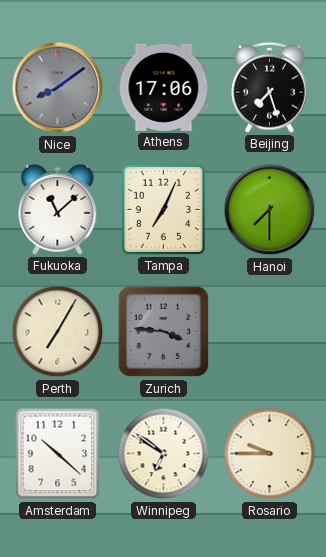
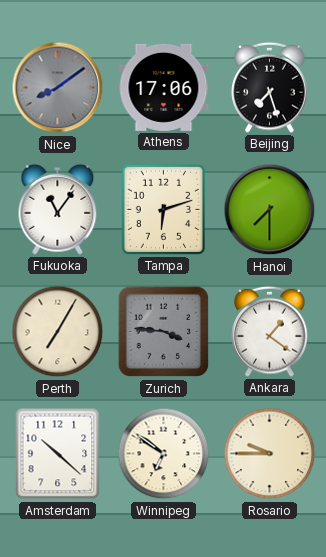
Fukuoka: 11:08 -> 11:06 (58, 209)
Tampa: 7:04 -> 6:12 (163, 209)
Ankara: none -> 1:21 (270, 331)
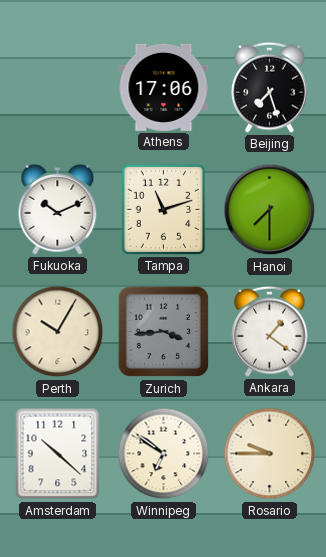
Nice: 8:09 -> none (58, 88)
Fukuoka: 11:06 -> 10:11 (58, 209)
Tampa: 6:12 -> 11:12 (163, 209)
Perth: 7:05 -> 10:05 (58, 332)
Zurich: 3:46 -> 3:44 (164, 332)
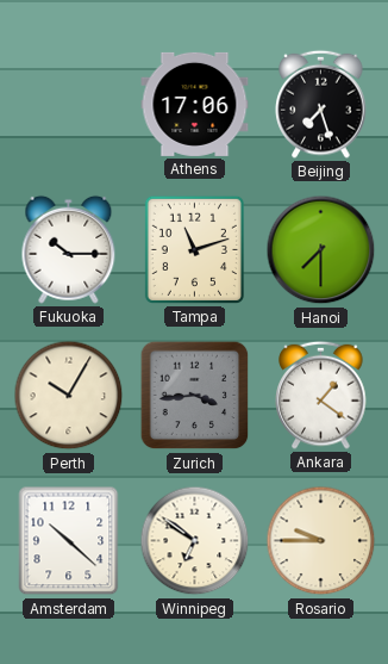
Fukuoka: 10:11 -> 10:15 (69, 249)
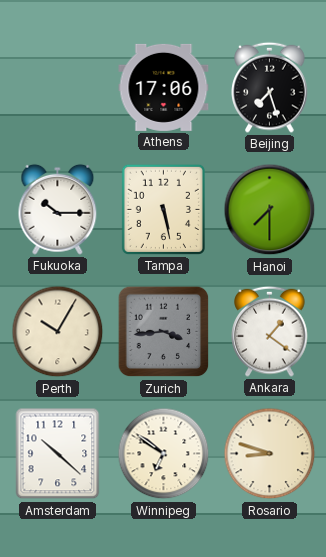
Tampa: 11:12 -> 5:28 (163, 209)
Rosario: 9:45 -> 8:48 (270, 454)
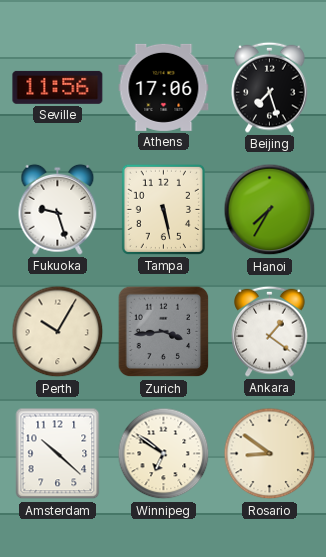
Seville: none -> 11:56 (58, 87)
Fukuoka: 10:15 -> 9:27 (58, 209)
Hanoi: 7:30 -> 7:35 (270, 210)
Rosario: 8:48 -> 8:51 (270, 454)
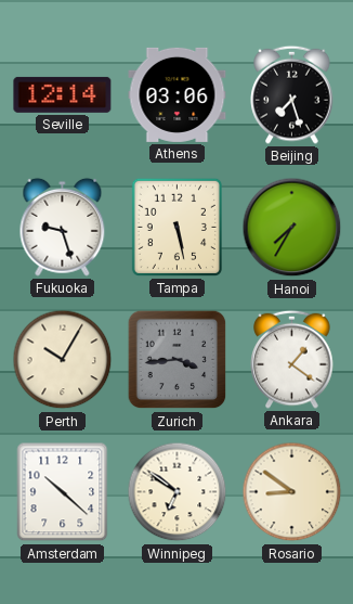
Seville: 11:56 -> 12:14 (63, 94)
Athens: 17:06 -> 03:06 (178, 94)
